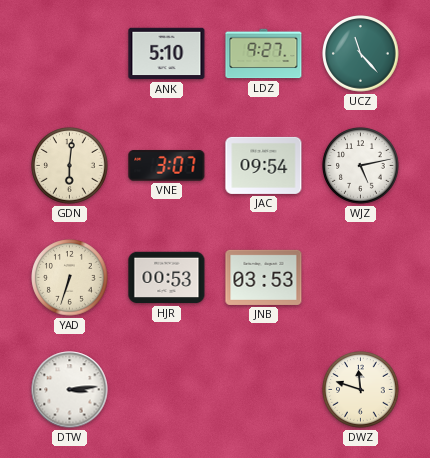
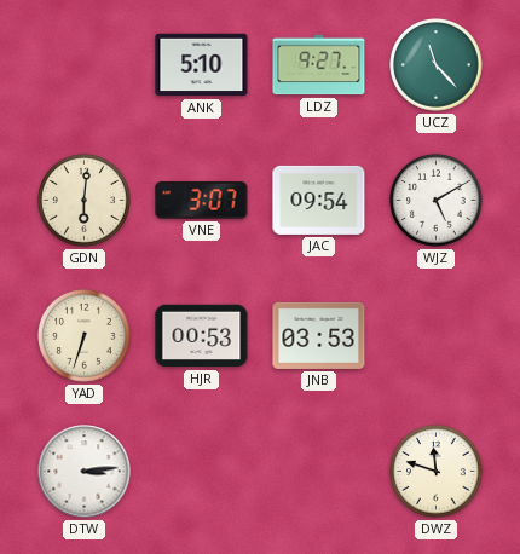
WJZ: 5:13 -> 5:10 (437, 201)
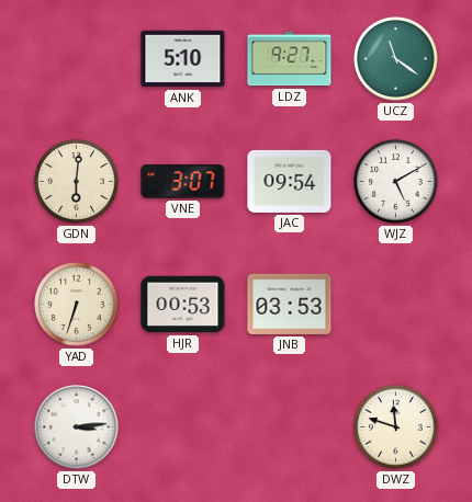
UCZ: 11:23 -> 11:21 (396, 59)
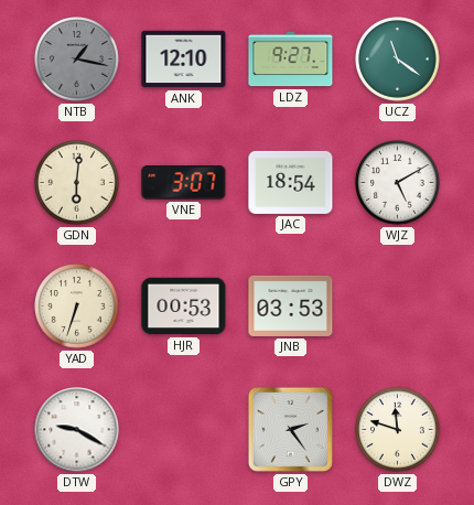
NTB: none -> 1:17 (77, 60)
ANK: 5:10 -> 12:10 (184, 60)
JAC: 09:54 -> 18:54 (291, 182)
DTW: 3:14 -> 9:20 (77, 430)
GPY: none -> 2:24 (290, 429)
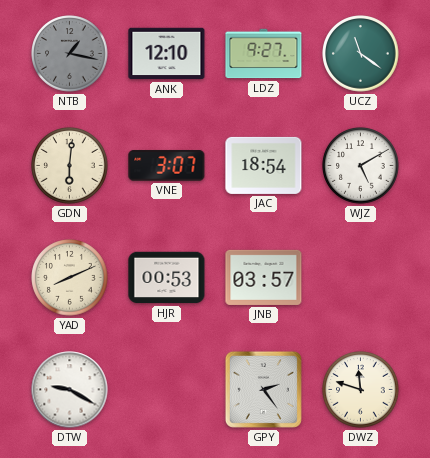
YAD: 6:33 -> 8:11 (70, 278)
JNB: 03:53 -> 03:57 (264, 277)
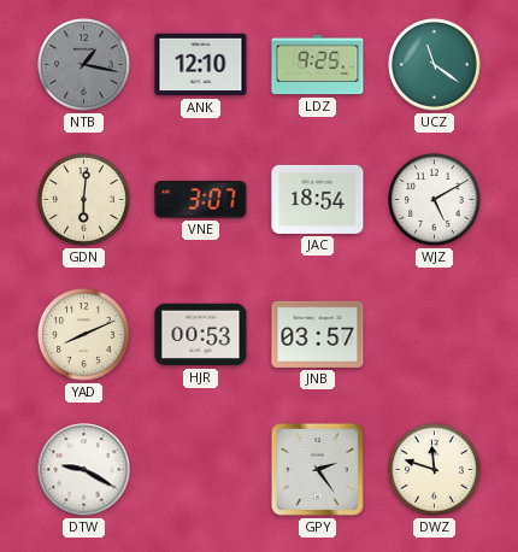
LDZ: 9:27 -> 9:25 (318, 65)
